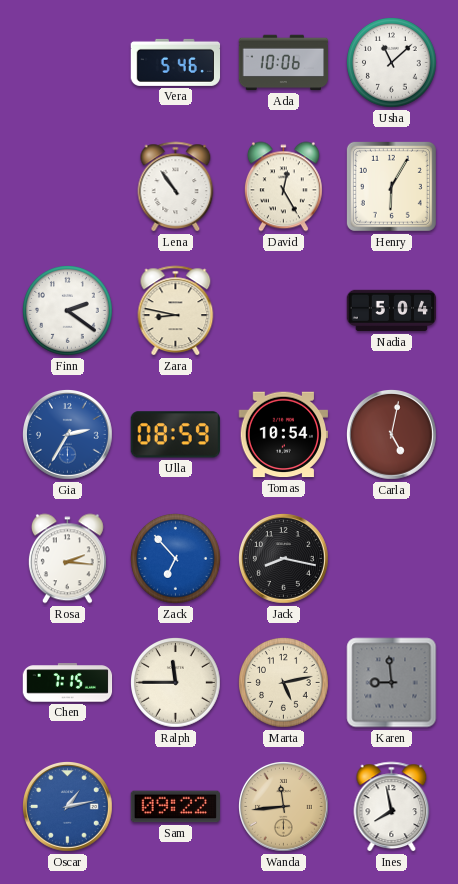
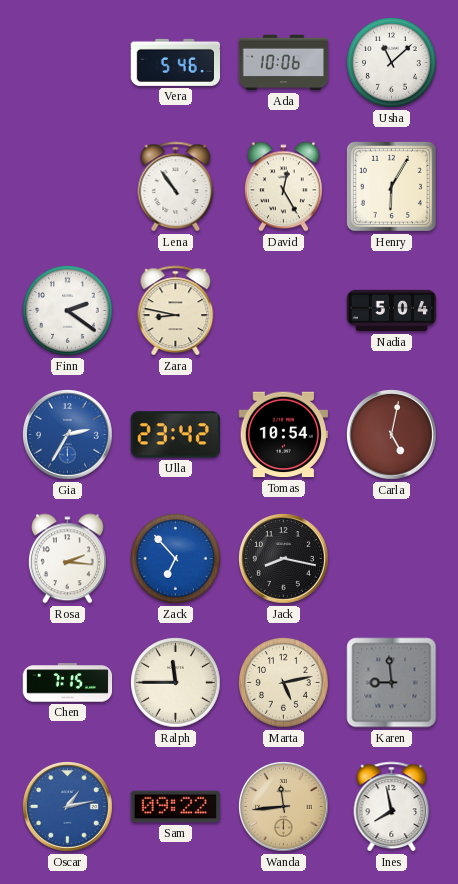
Ulla: 08:59 -> 23:42 (175, 435)
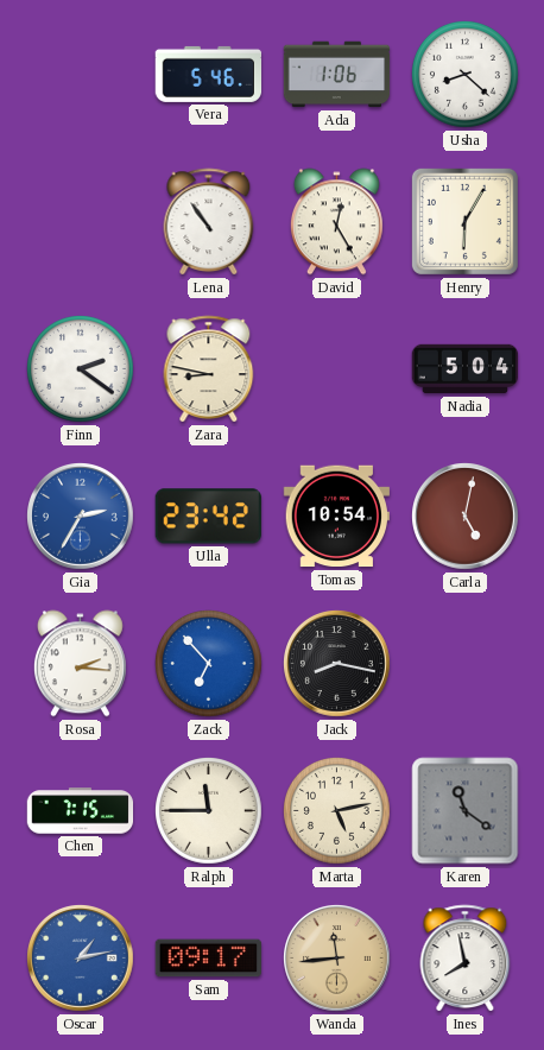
Ada: 10:06 -> 1:06 (337, 75)
Usha: 11:08 -> 8:22 (466, 75)
Karen: 8:59 -> 11:21 (466, 811)
Sam: 09:22 -> 09:17 (209, 959)
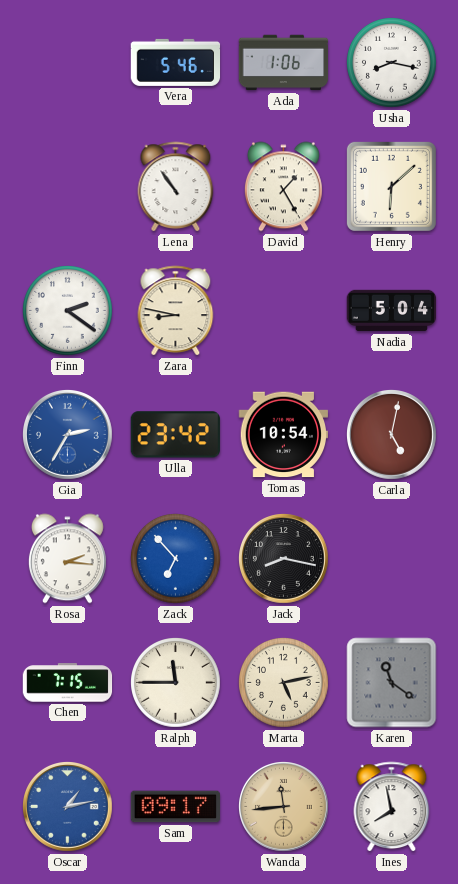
Usha: 8:22 -> 8:17 (392, 63)
David: 12:25 -> 1:25 (283, 187)
Henry: 6:05 -> 6:08 (391, 186)
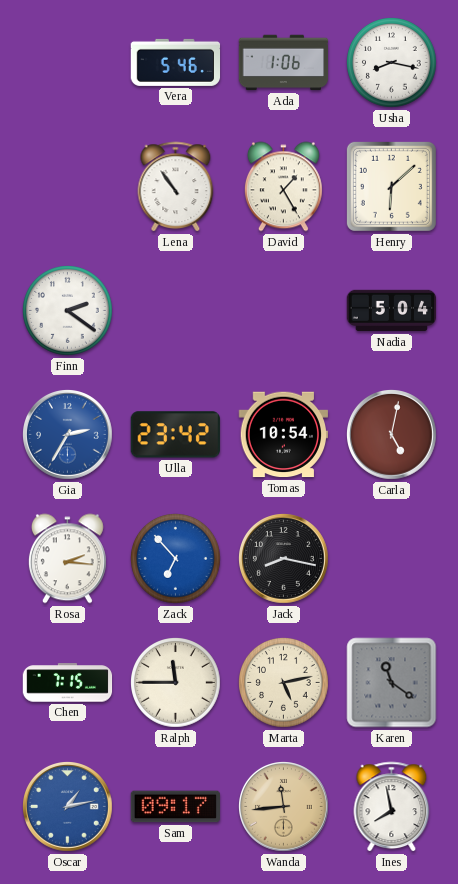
Zara: 8:47 -> none (176, 311)
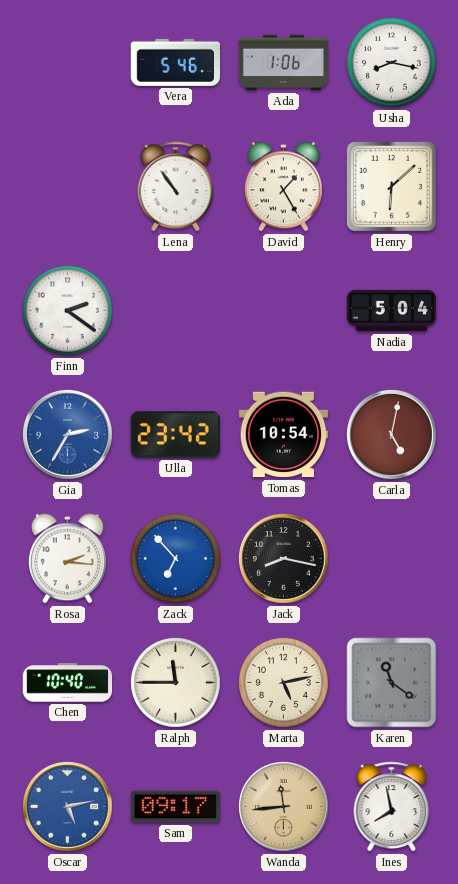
Chen: 7:15 -> 10:40 (68, 683)
Oscar: 1:13 -> 5:13 (68, 807)
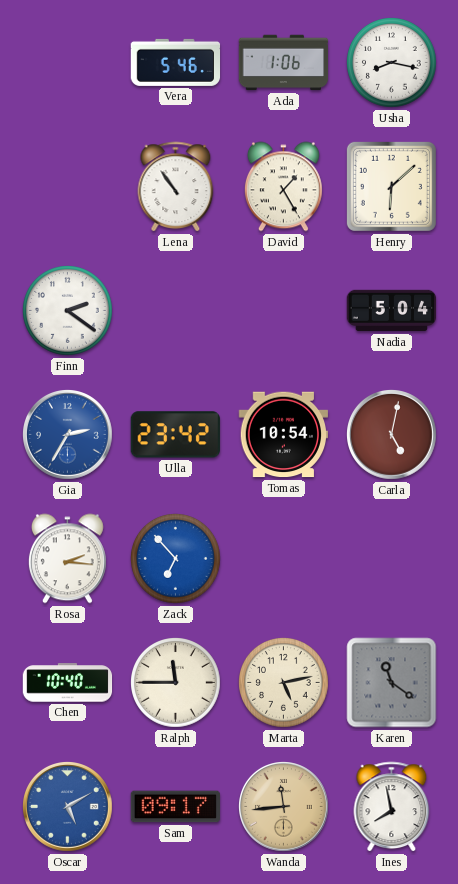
Jack: 8:17 -> none (284, 559)
Oscar: 5:13 -> 5:10 (68, 807)
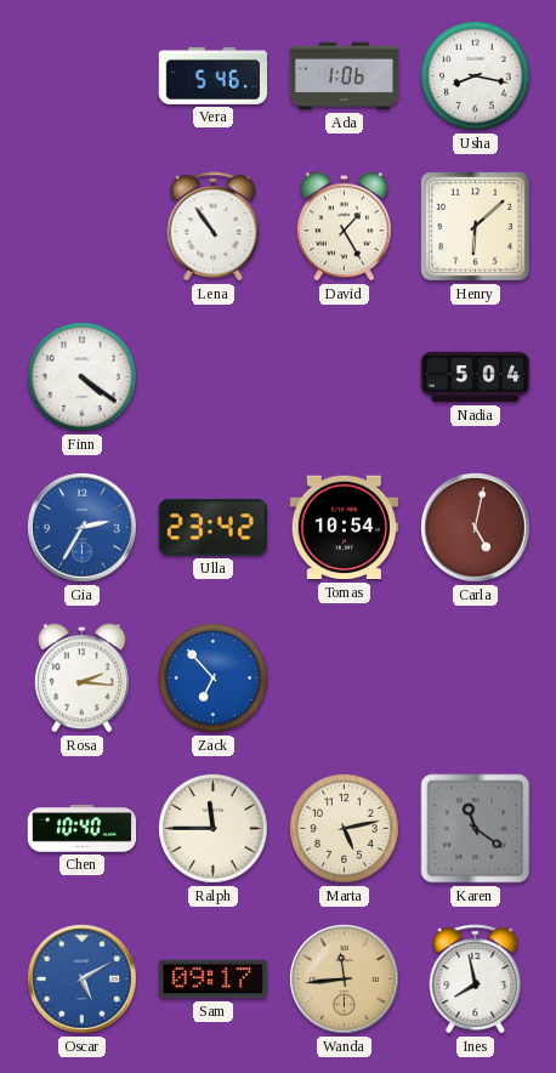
Finn: 2:21 -> 4:21 (83, 377)
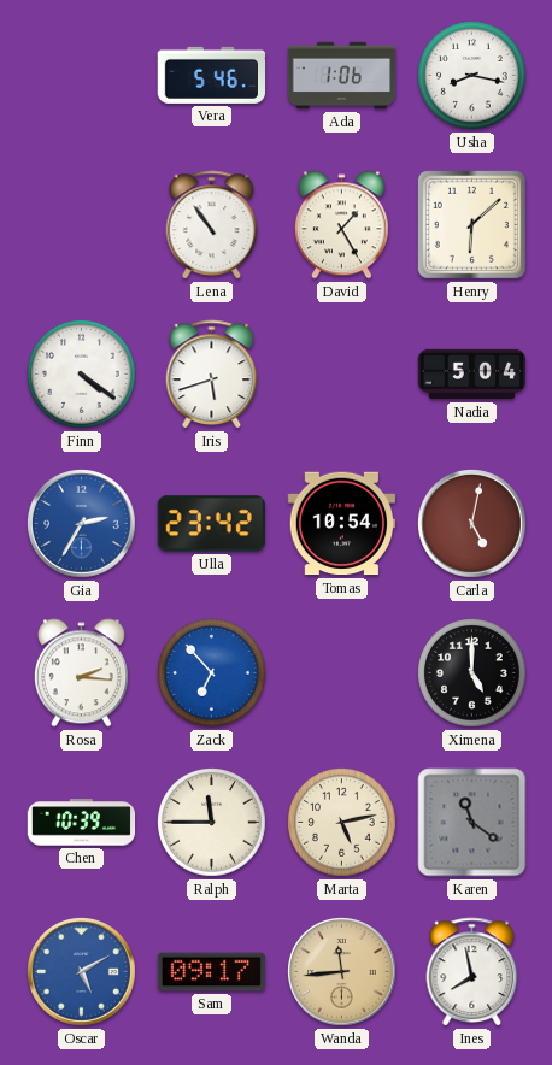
Iris: none -> 5:42 (212, 375)
Ximena: none -> 5:00 (472, 673)
Chen: 10:40 -> 10:39 (82, 823)
